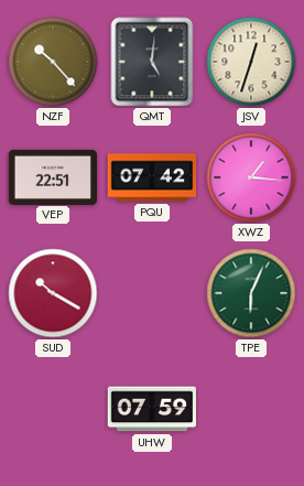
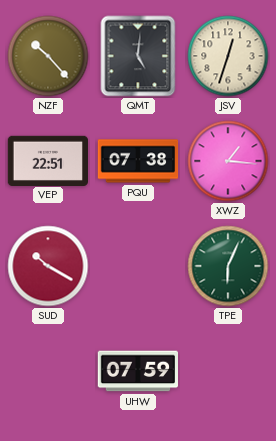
PQU: 07:42 -> 07:38 (138, 161)
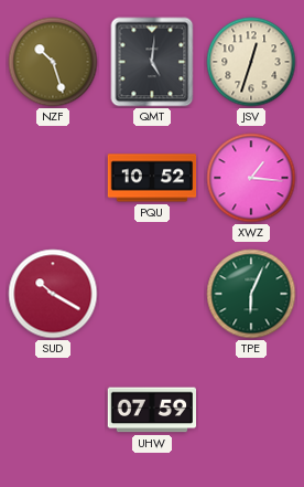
NZF: 10:23 -> 10:27 (53, 62)
VEP: 22:51 -> none (48, 160)
PQU: 07:38 -> 10:52 (152, 178)
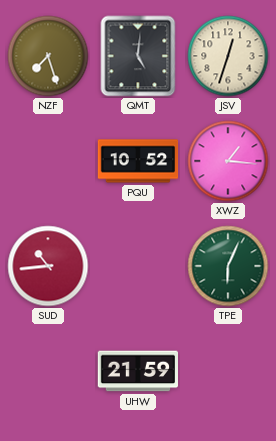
NZF: 10:27 -> 7:27 (48, 56)
SUD: 10:20 -> 10:44 (48, 266)
UHW: 07:59 -> 21:59 (137, 371)
